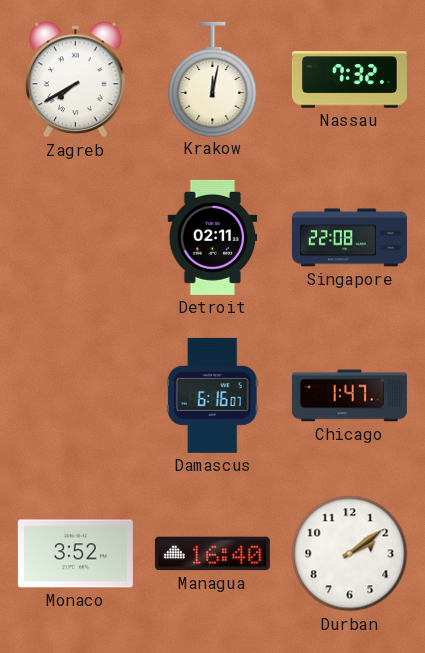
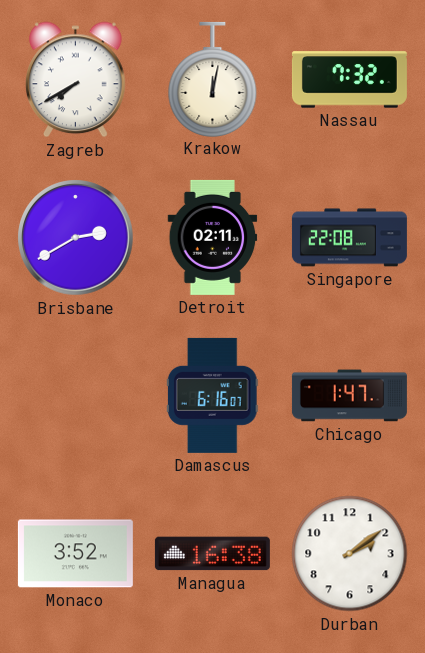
Brisbane: none -> 2:40 (76, 238)
Managua: 16:40 -> 16:38 (212, 554)
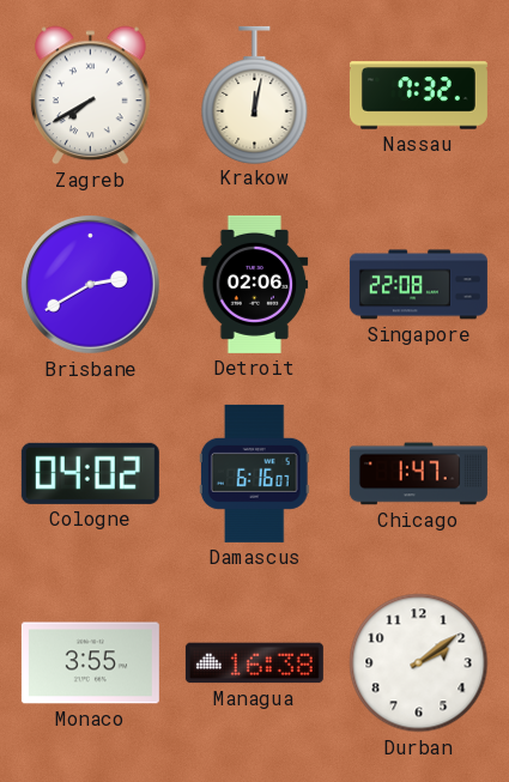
Detroit: 02:11 -> 02:06 (255, 284)
Cologne: none -> 04:02 (90, 473)
Monaco: 3:52 -> 3:55 (90, 663)
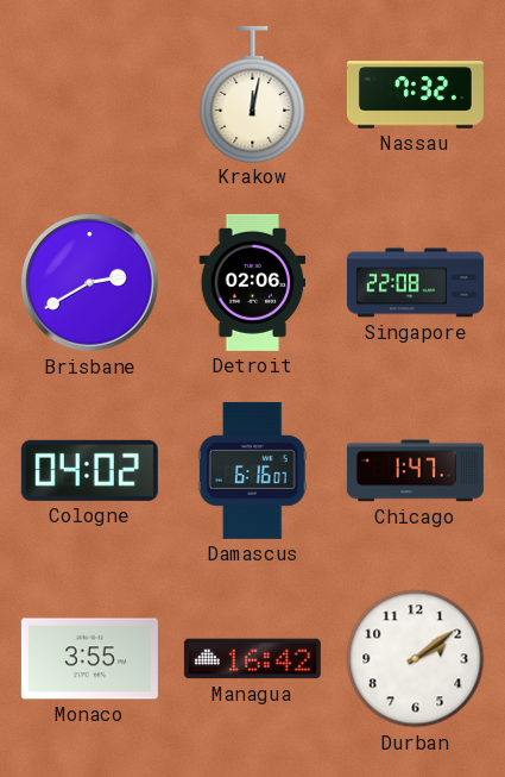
Zagreb: 7:40 -> none (91, 96)
Managua: 16:38 -> 16:42 (252, 659)
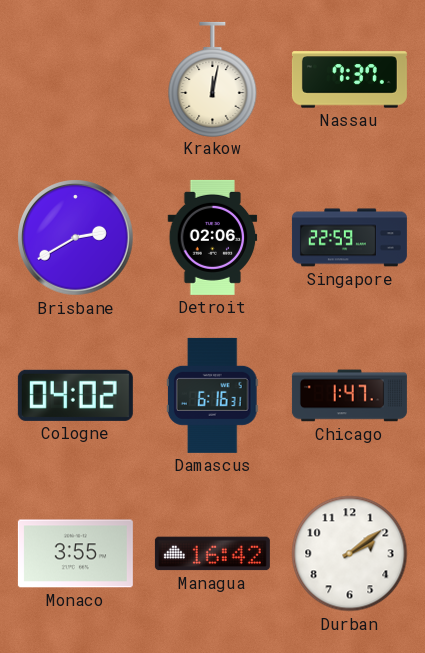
Nassau: 7:32 -> 7:37 (349, 80)
Singapore: 22:08 -> 22:59 (349, 238)
Damascus: 6:16:07 -> 6:16:31 (212, 395)
